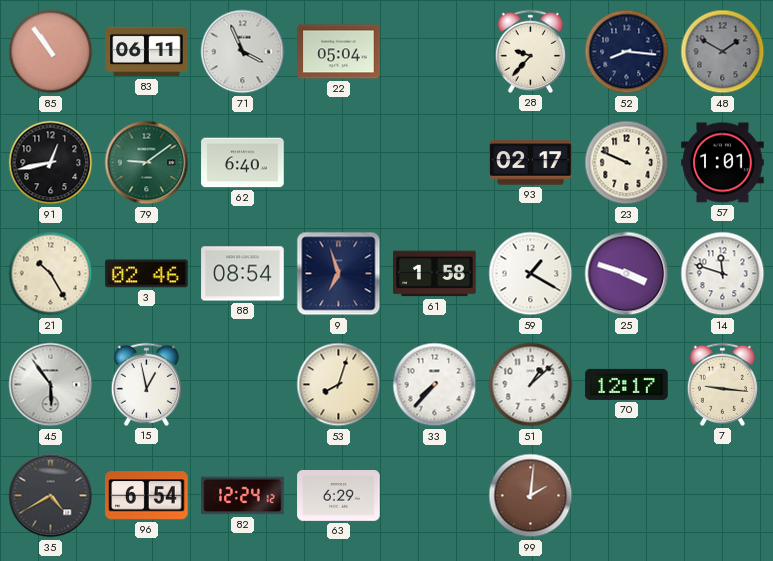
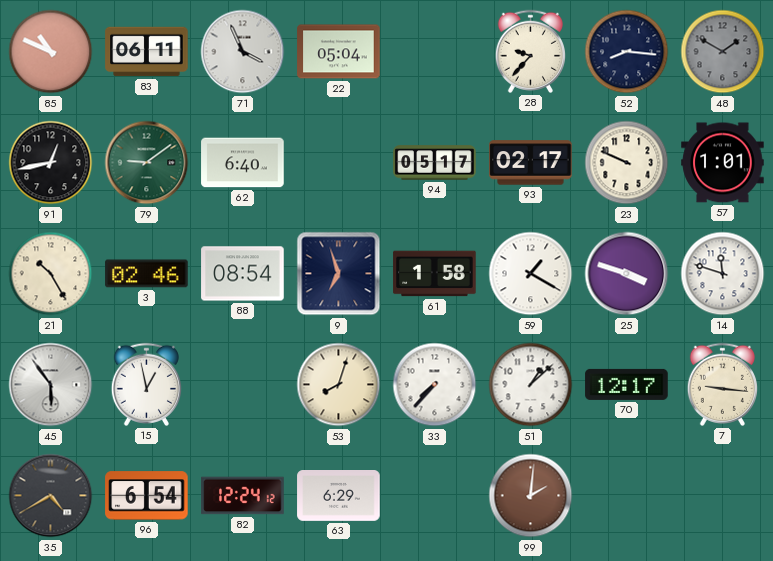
85: 10:54 -> 10:49 (51, 52)
94: none -> 05:17 (435, 163)
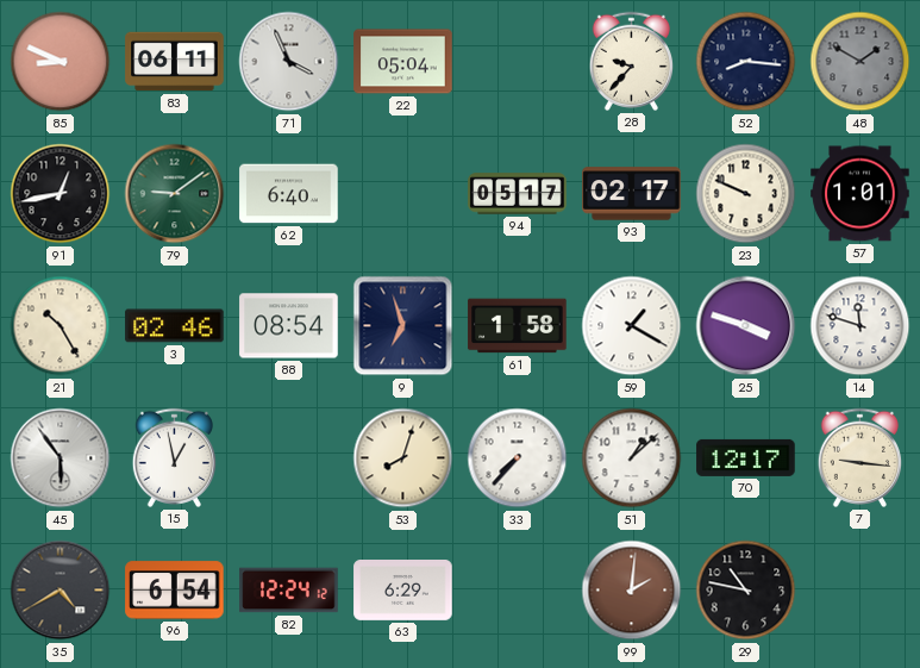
85: 10:49 -> 8:49 (61, 62)
29: none -> 10:47 (746, 591)
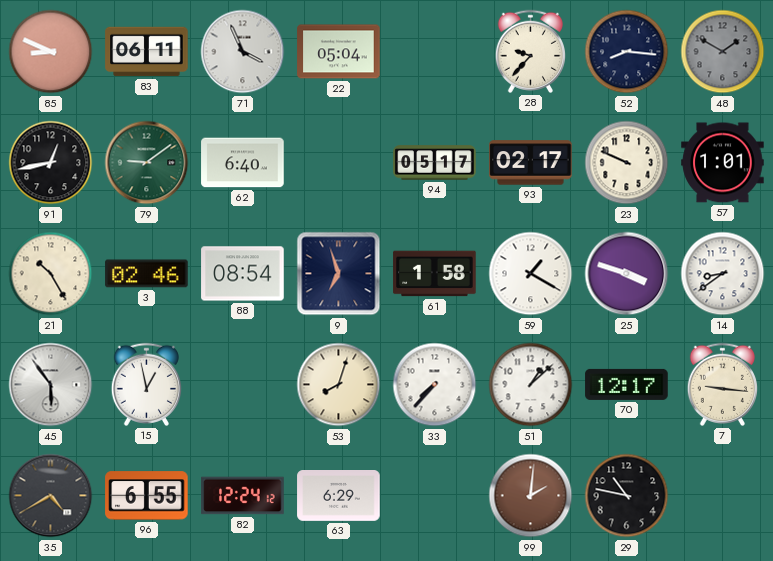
14: 11:48 -> 8:39 (723, 274)
96: 6:54 -> 6:55 (147, 496)
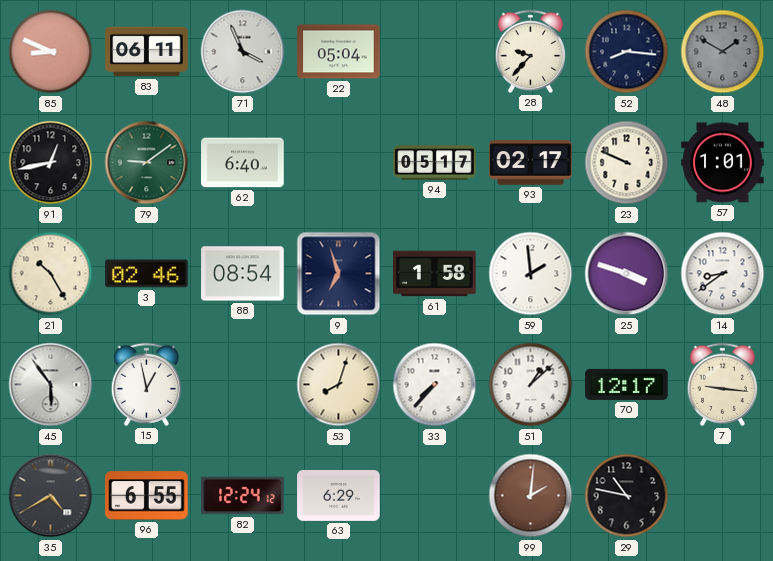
59: 1:20 -> 1:59 (531, 274)
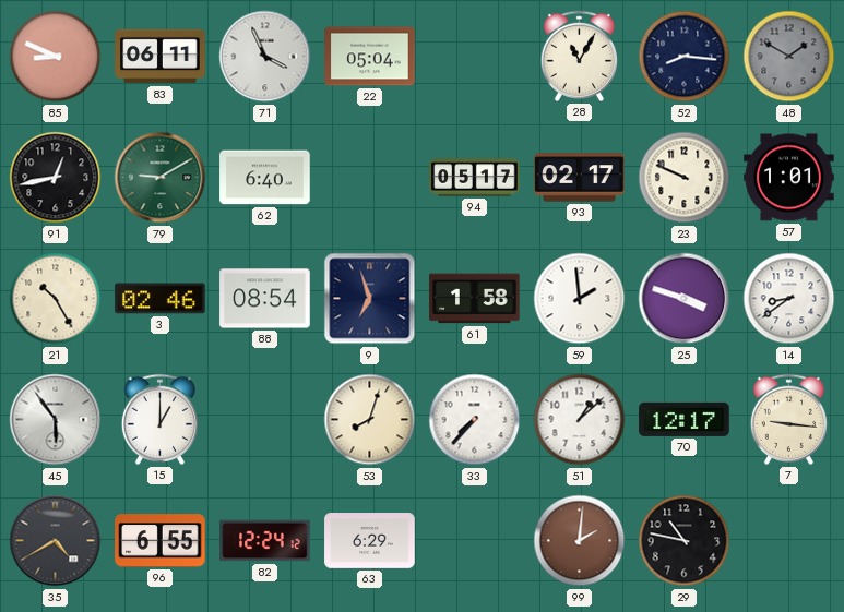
28: 9:37 -> 11:05 (579, 56)
79: 9:09 -> 9:10 (161, 178)
15: 12:58 -> 1:00 (159, 419)
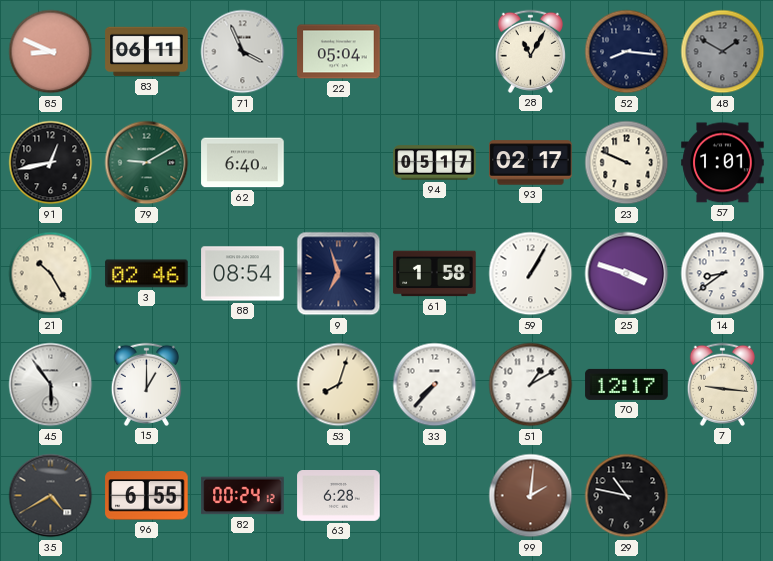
59: 1:59 -> 1:05 (531, 274)
51: 1:08 -> 1:10 (531, 385)
82: 12:24 -> 00:24 (243, 496)
63: 6:29 -> 6:28 (339, 496)
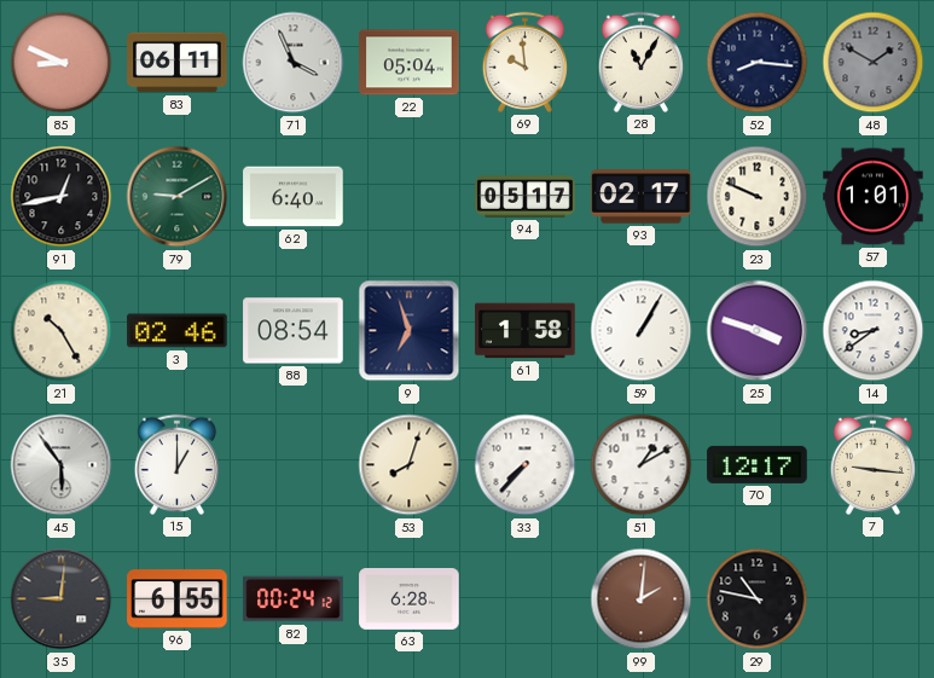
69: none -> 9:59 (524, 62)
35: 4:40 -> 9:01 (62, 599)
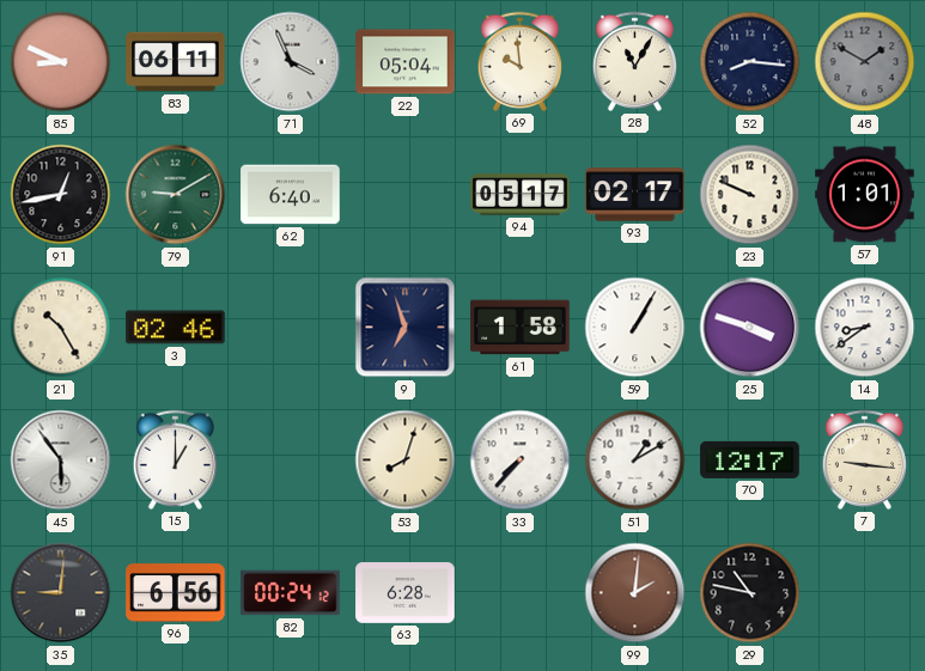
88: 08:54 -> none (294, 331)
96: 6:55 -> 6:56 (176, 593)
